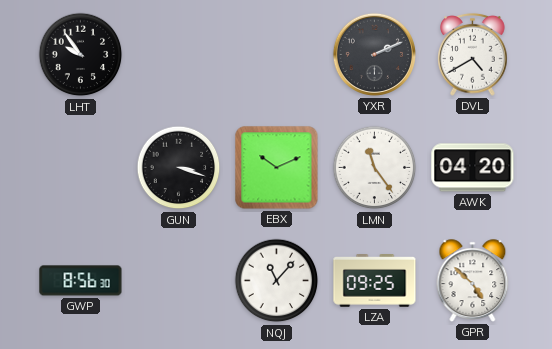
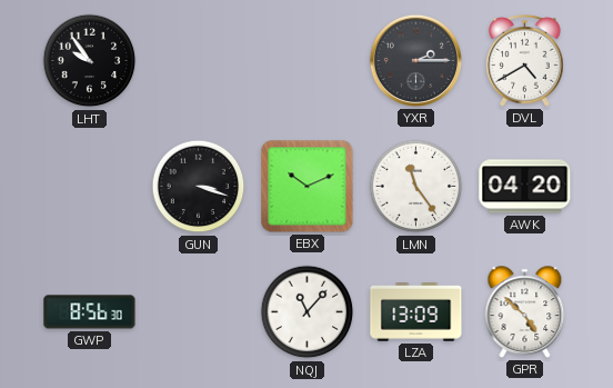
YXR: 2:11 -> 2:15 (415, 60)
LZA: 09:25 -> 13:09 (416, 312)
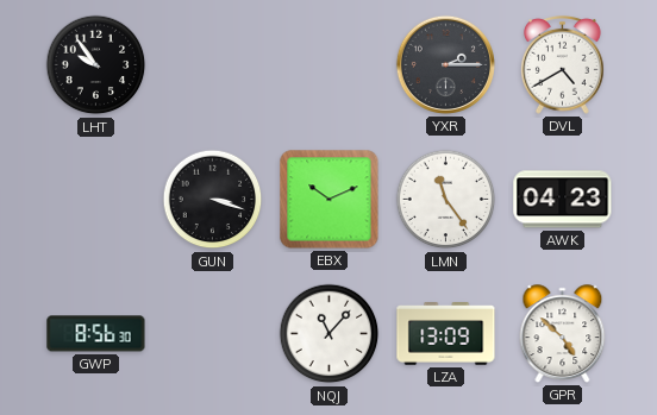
AWK: 04:20 -> 04:23 (563, 200)
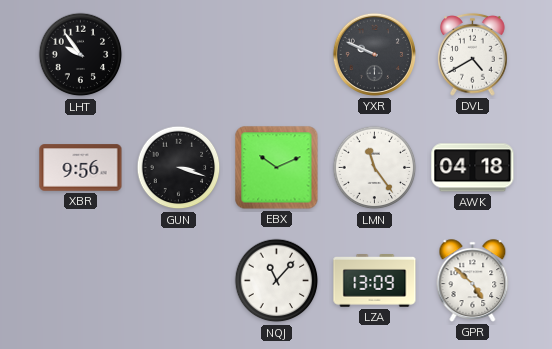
YXR: 2:15 -> 9:49 (374, 54)
XBR: none -> 9:56 (81, 168)
AWK: 04:23 -> 04:18 (473, 168)
GWP: 8:56 -> none (96, 334)
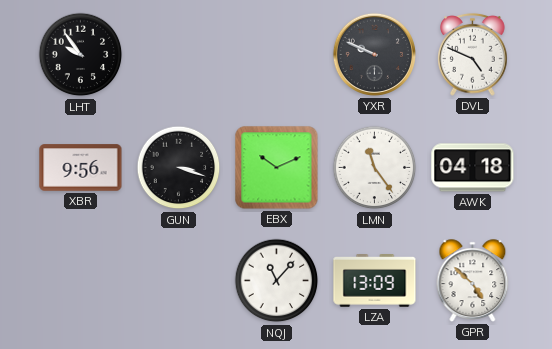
DVL: 4:40 -> 4:49 (473, 54)
